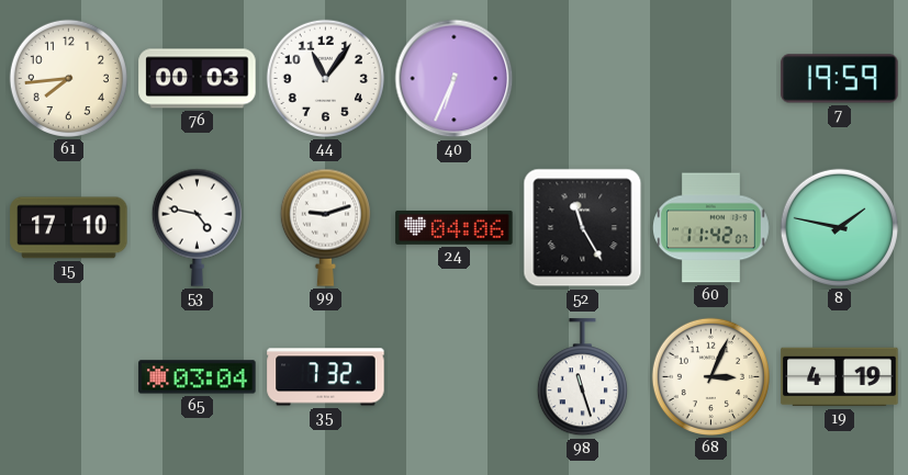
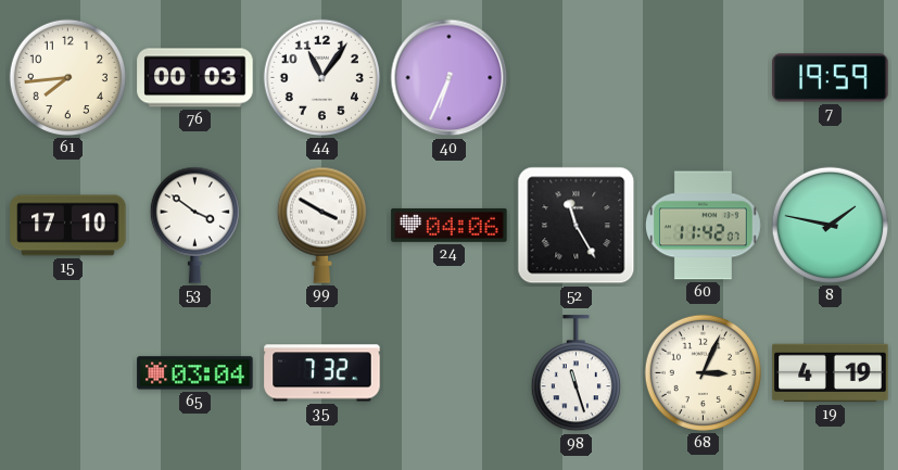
53: 4:47 -> 3:51 (194, 225)
99: 9:12 -> 3:50 (321, 225)
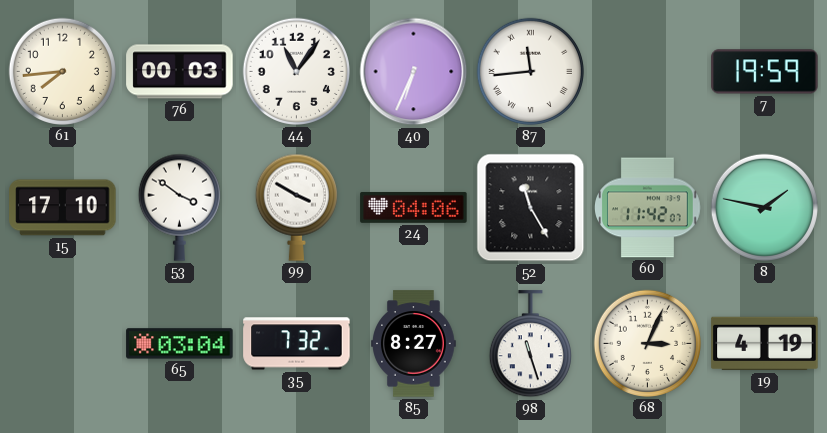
87: none -> 11:44 (530, 71)
85: none -> 8:27 (414, 344)
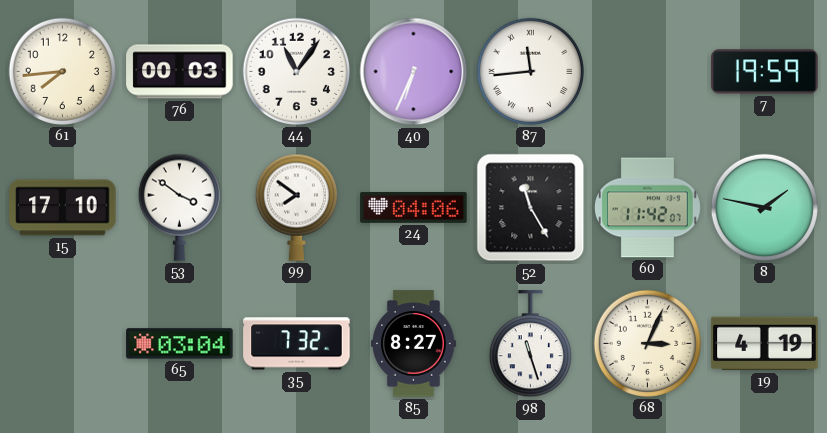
99: 3:50 -> 7:51 (296, 207)
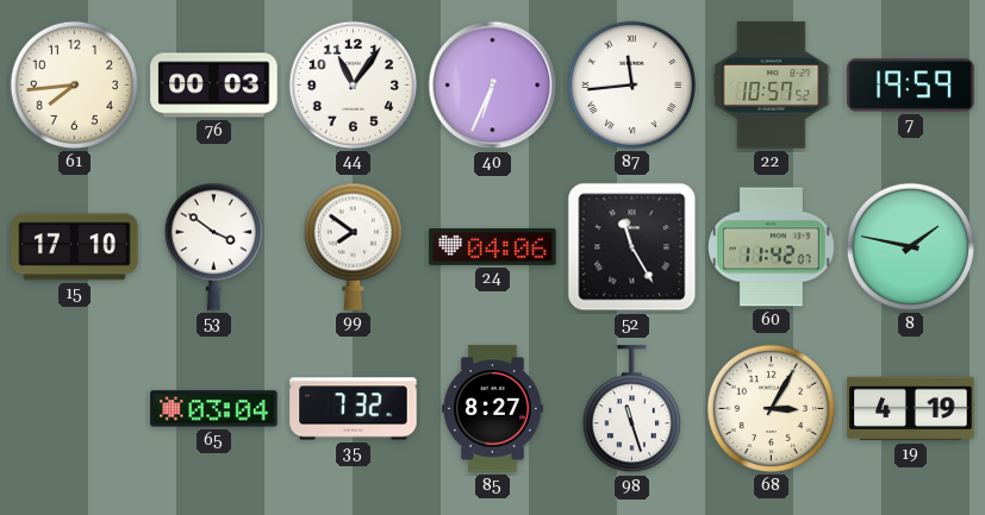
22: none -> 10:57 (772, 86)
68: 3:04 -> 3:05 (771, 408)
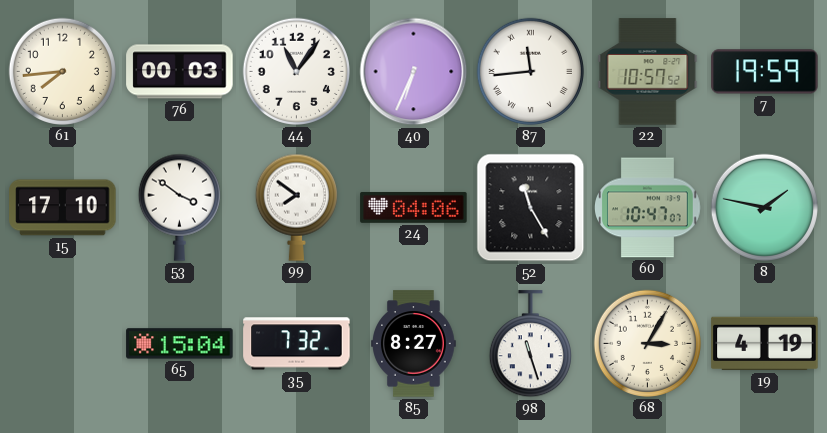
60: 11:42 -> 10:47 (648, 208)
65: 03:04 -> 15:04 (180, 344)
